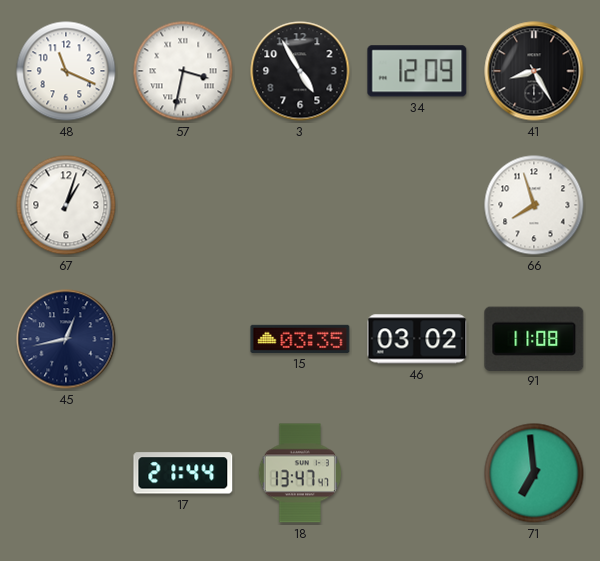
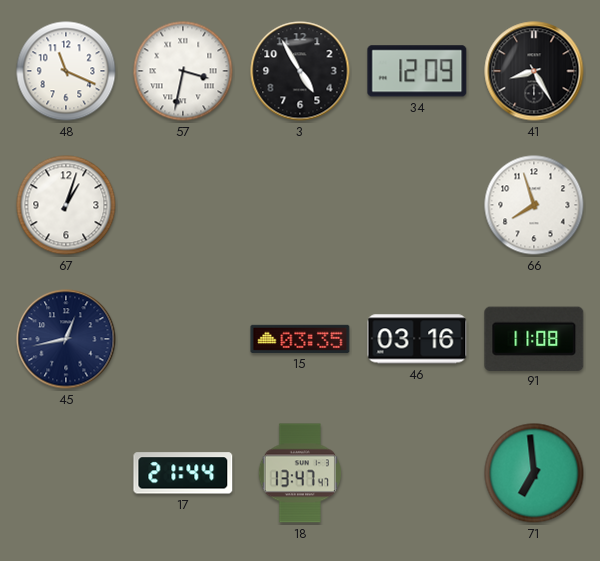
46: 03:02 -> 03:16 (417, 339)
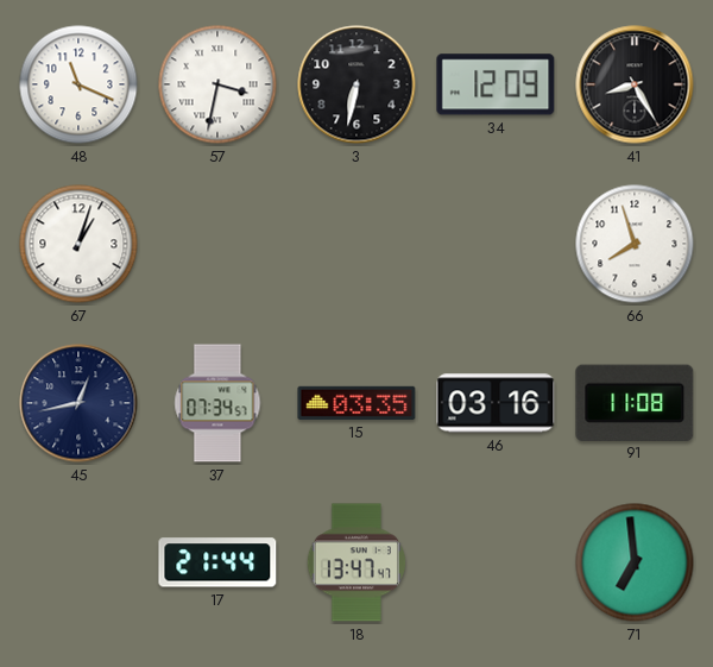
3: 4:55 -> 6:32 (356, 84)
37: none -> 07:34 (217, 403)
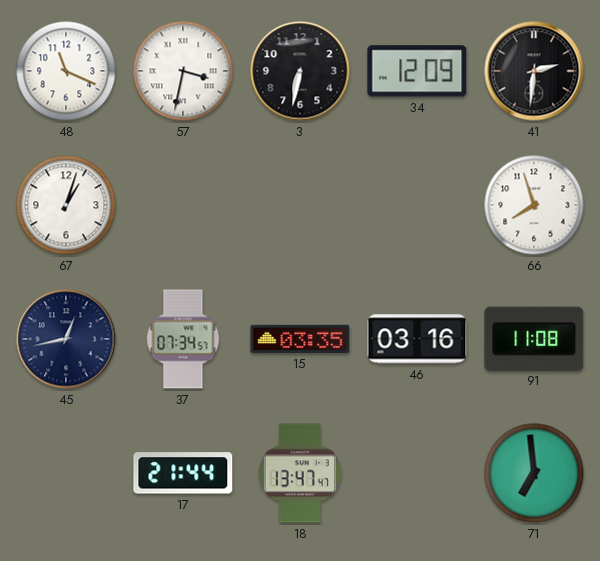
41: 8:25 -> 2:31 (534, 71)
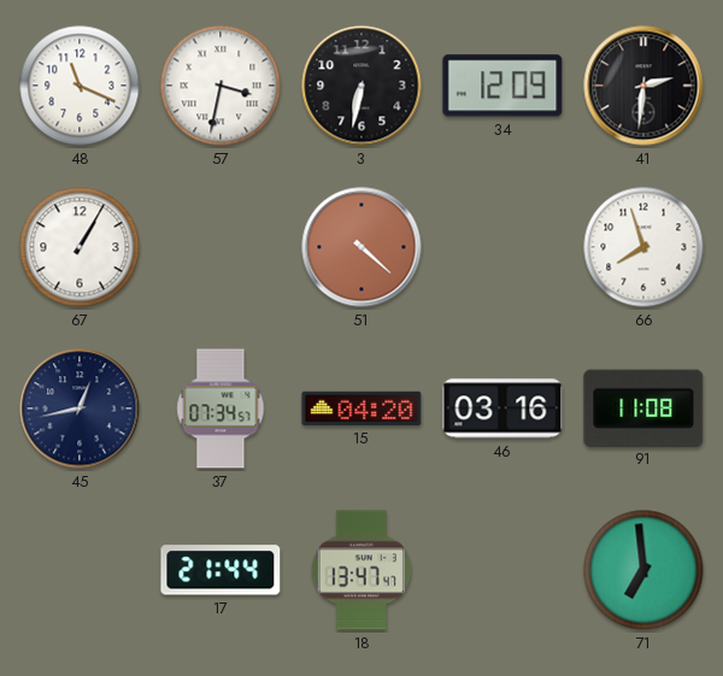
67: 1:03 -> 1:05 (80, 247)
51: none -> 4:22 (361, 247)
15: 03:35 -> 04:20 (361, 408)
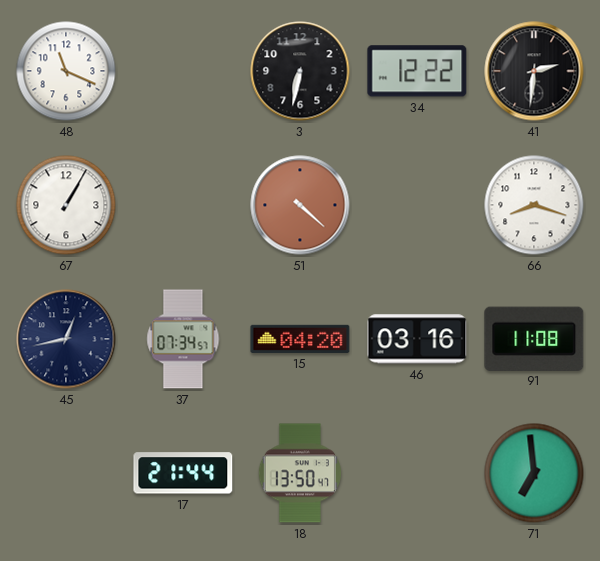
57: 3:32 -> none (221, 86)
34: 12:09 -> 12:22 (417, 71)
66: 7:57 -> 8:18 (534, 205)
18: 13:47 -> 13:50 (300, 473)
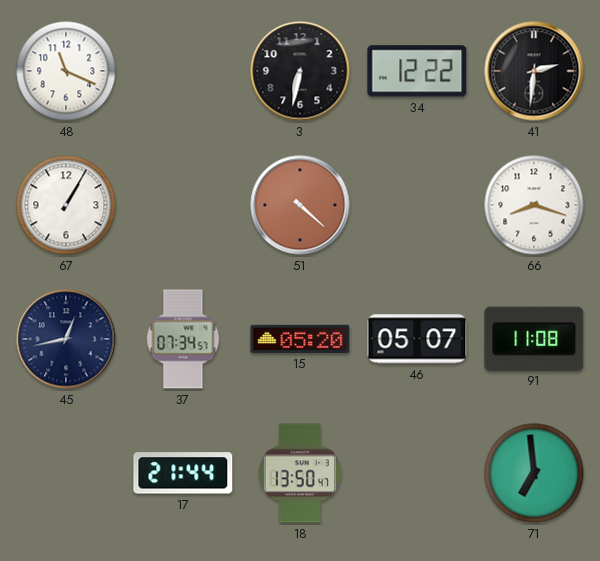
15: 04:20 -> 05:20 (300, 339)
46: 03:16 -> 05:07 (417, 339)
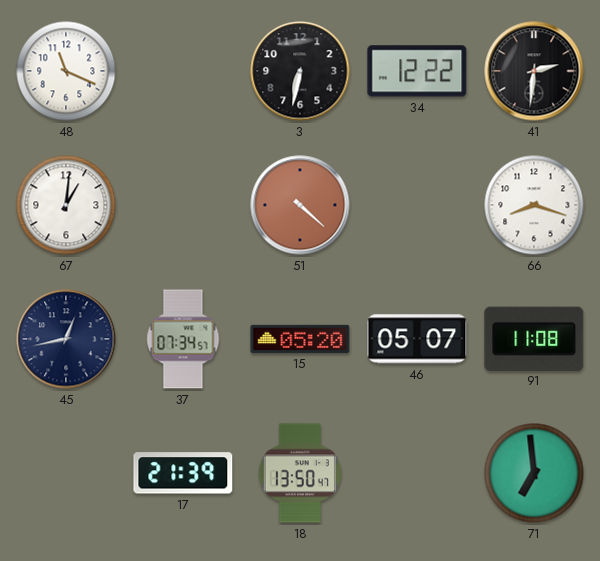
67: 1:05 -> 1:01 (66, 205)
17: 21:44 -> 21:39 (183, 473)
